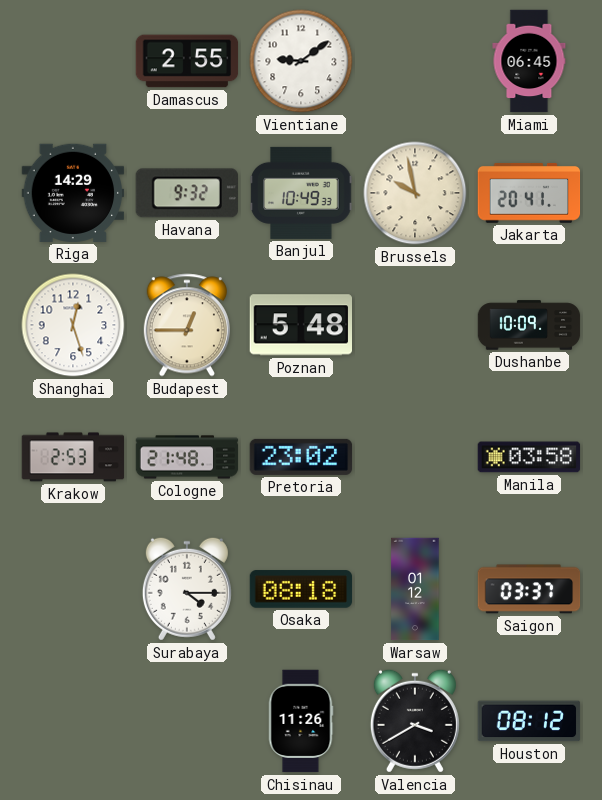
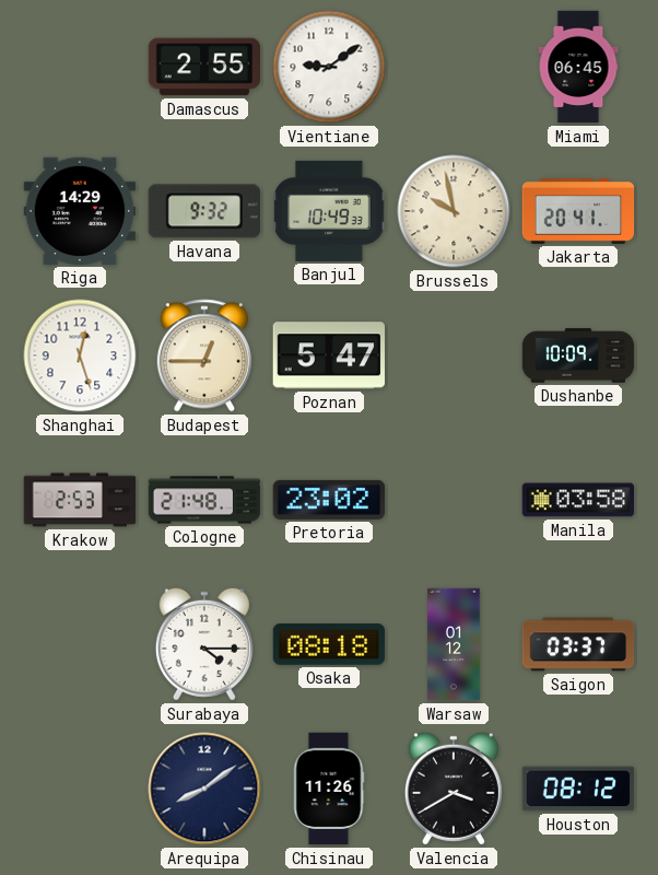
Poznan: 5:48 -> 5:47 (328, 355)
Arequipa: none -> 8:09 (204, 789)
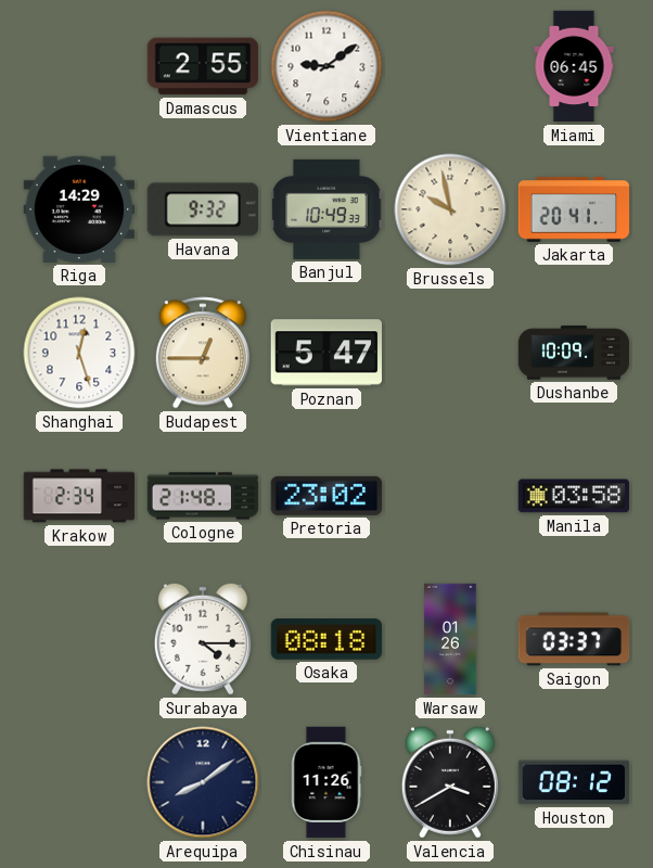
Krakow: 2:53 -> 2:34 (79, 496)
Warsaw: 01:12 -> 01:26 (450, 639)
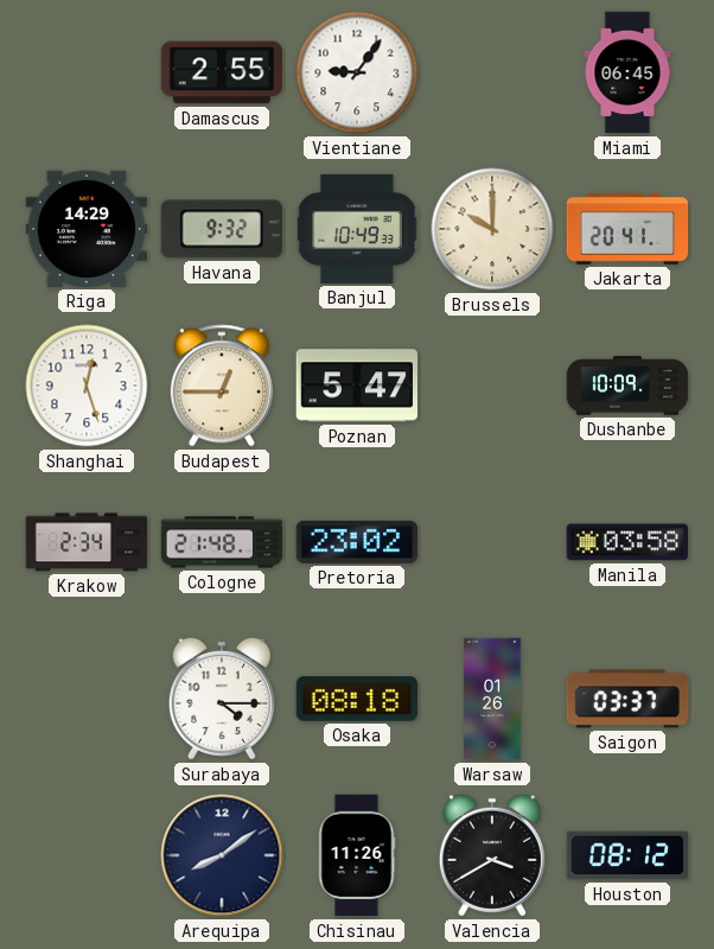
Vientiane: 9:09 -> 9:06 (357, 72)
Brussels: 9:58 -> 10:00 (492, 229)
